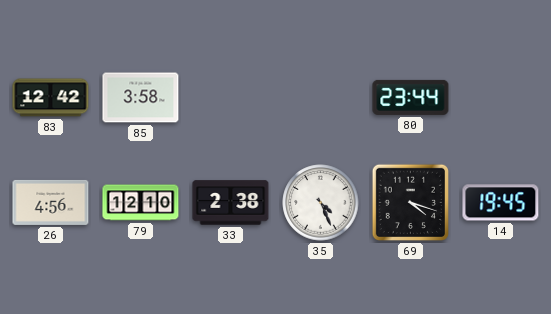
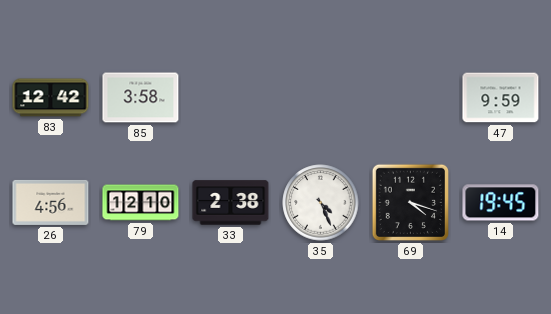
80: 23:44 -> none (411, 97)
47: none -> 9:59 (501, 98)
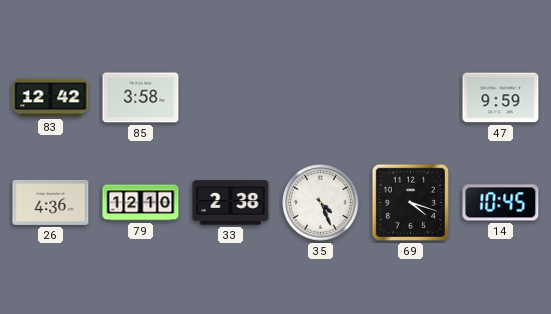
26: 4:56 -> 4:36 (51, 202)
14: 19:45 -> 10:45 (501, 203)
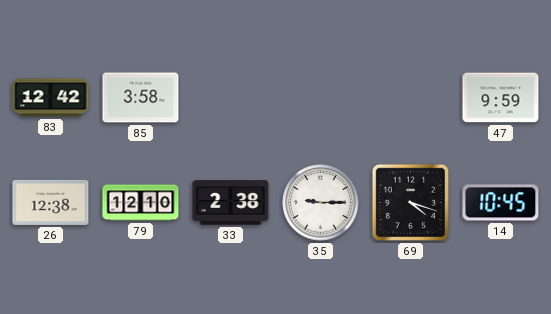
26: 4:36 -> 12:38 (51, 202)
35: 4:26 -> 9:15 (321, 203)
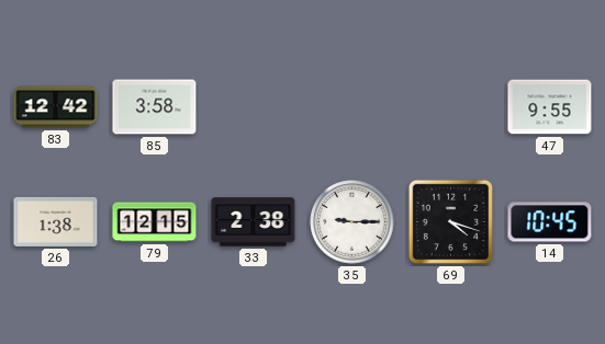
47: 9:59 -> 9:55 (550, 107)
26: 12:38 -> 1:38 (56, 221)
79: 12:10 -> 12:15 (155, 222)
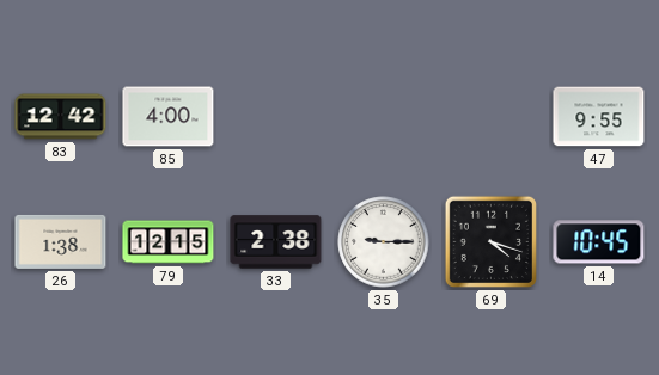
85: 3:58 -> 4:00 (169, 117)
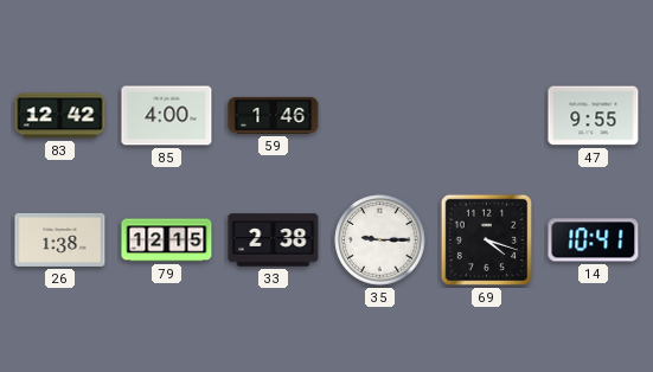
59: none -> 1:46 (274, 115)
14: 10:45 -> 10:41 (594, 240)
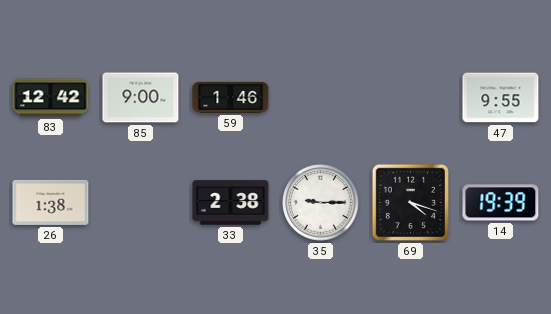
85: 4:00 -> 9:00 (141, 98)
79: 12:15 -> none (167, 240)
14: 10:41 -> 19:39 (501, 203)
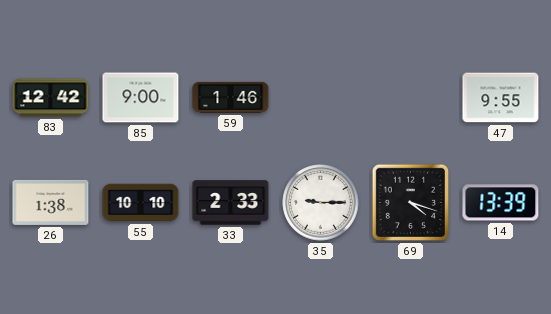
55: none -> 10:10 (141, 203)
33: 2:38 -> 2:33 (231, 203)
14: 19:39 -> 13:39 (501, 203)
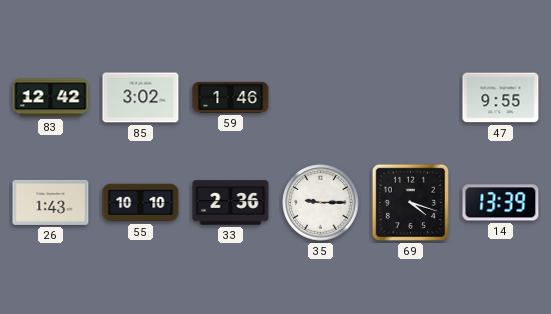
85: 9:00 -> 3:02 (141, 98)
26: 1:38 -> 1:43 (51, 202)
33: 2:33 -> 2:36 (231, 203)
